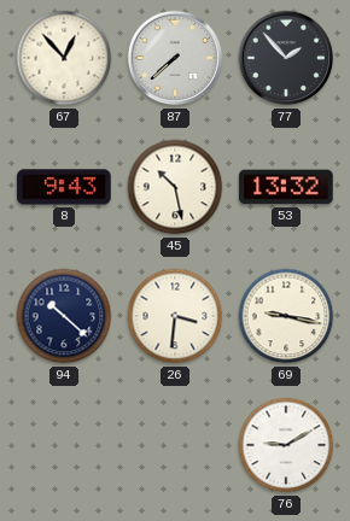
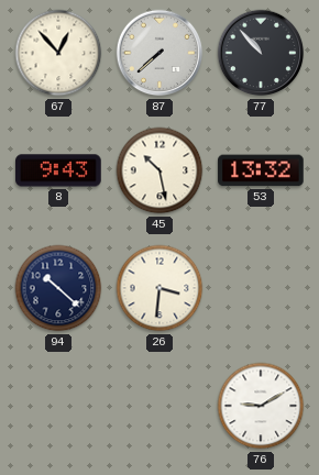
77: 1:53 -> 10:53 (261, 53)
69: 9:17 -> none (286, 316)
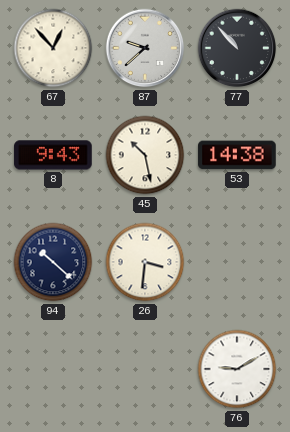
87: 7:38 -> 9:38 (145, 48)
53: 13:32 -> 14:38 (237, 155)
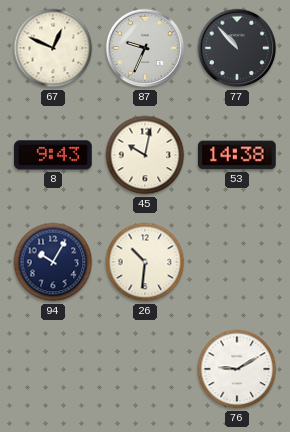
67: 12:53 -> 12:49 (53, 48)
87: 9:38 -> 9:34 (145, 48)
45: 10:28 -> 10:02 (145, 155)
94: 10:22 -> 10:05 (53, 262)
26: 3:31 -> 10:31 (145, 262)
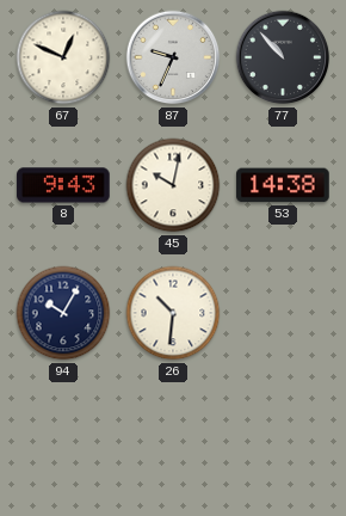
76: 9:10 -> none (237, 369)
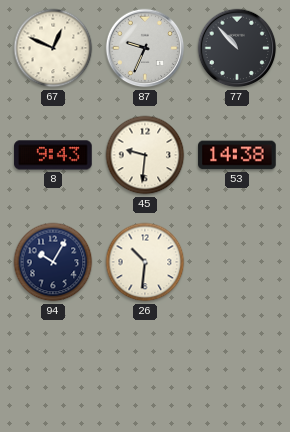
45: 10:02 -> 9:31 (145, 155)
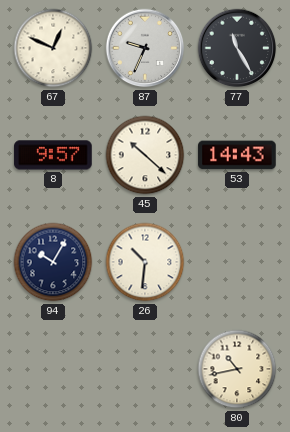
77: 10:53 -> 11:25 (237, 48)
8: 9:43 -> 9:57 (53, 155)
45: 9:31 -> 10:22 (145, 155)
53: 14:38 -> 14:43 (237, 155)
80: none -> 10:43 (237, 369)
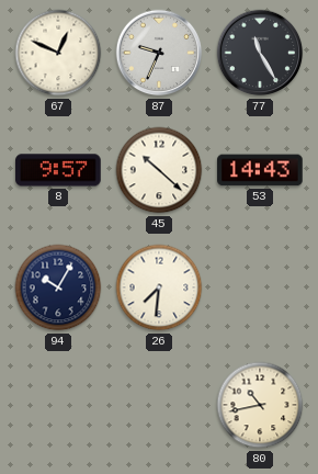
26: 10:31 -> 7:31 (159, 287)
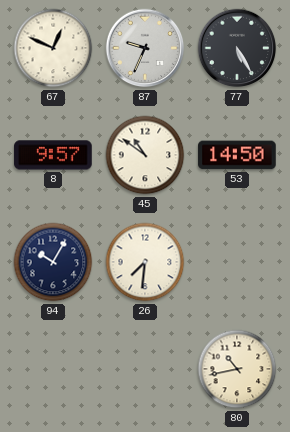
77: 11:25 -> 5:25 (237, 48)
45: 10:22 -> 10:51 (145, 155)
53: 14:43 -> 14:50 (237, 155)
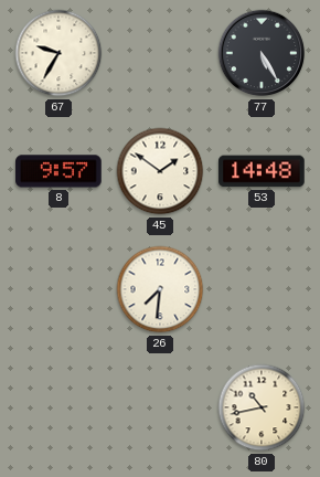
67: 12:49 -> 9:35 (58, 53)
87: 9:34 -> none (145, 48)
45: 10:51 -> 1:51 (160, 171)
53: 14:50 -> 14:48 (262, 171)
94: 10:05 -> none (53, 262)
